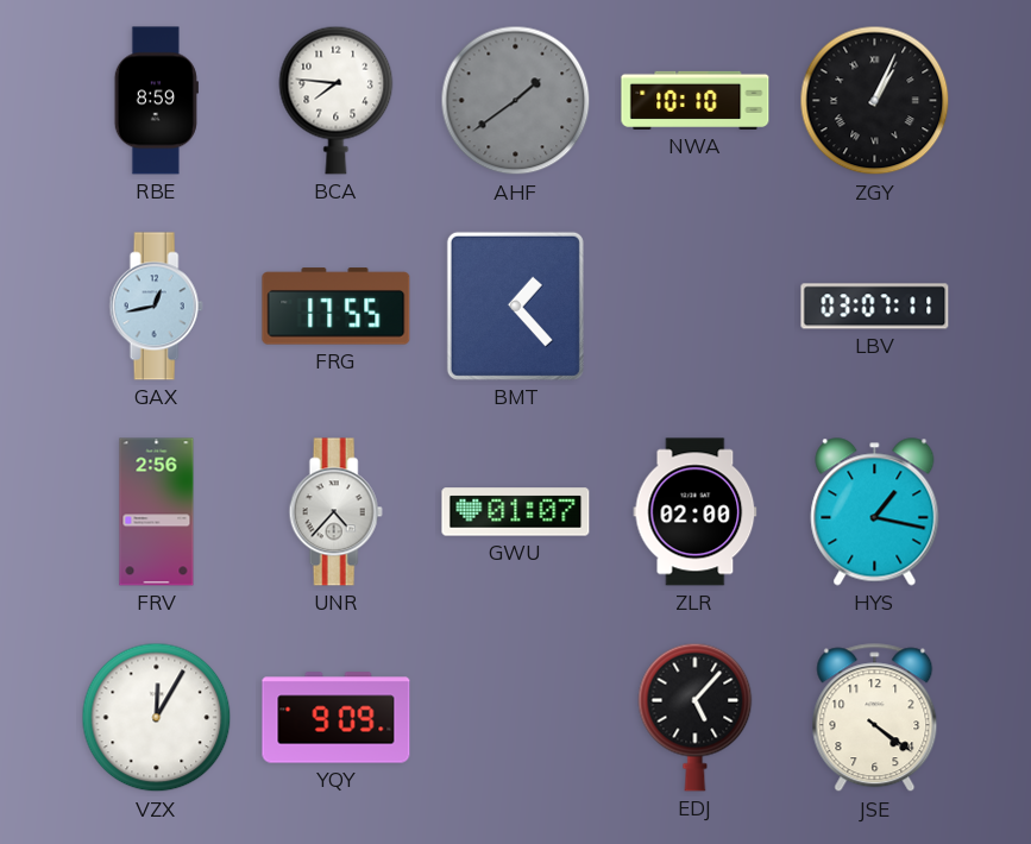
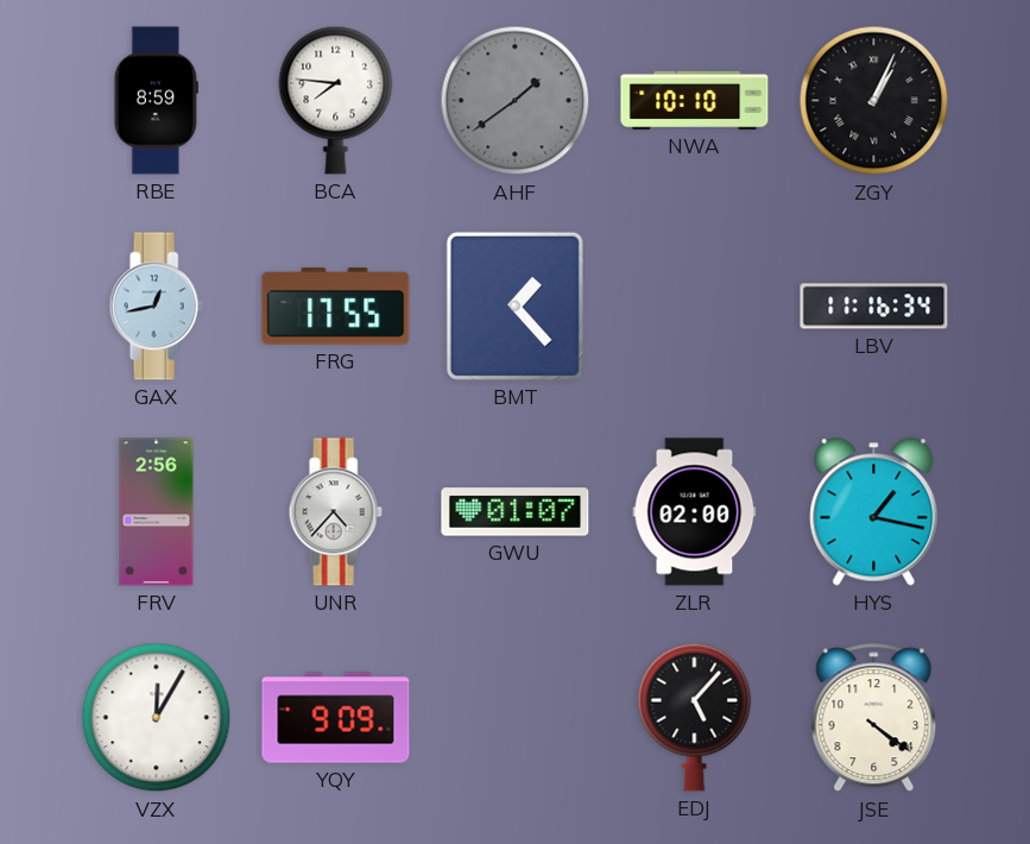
LBV: 03:07 -> 11:16 (874, 307)
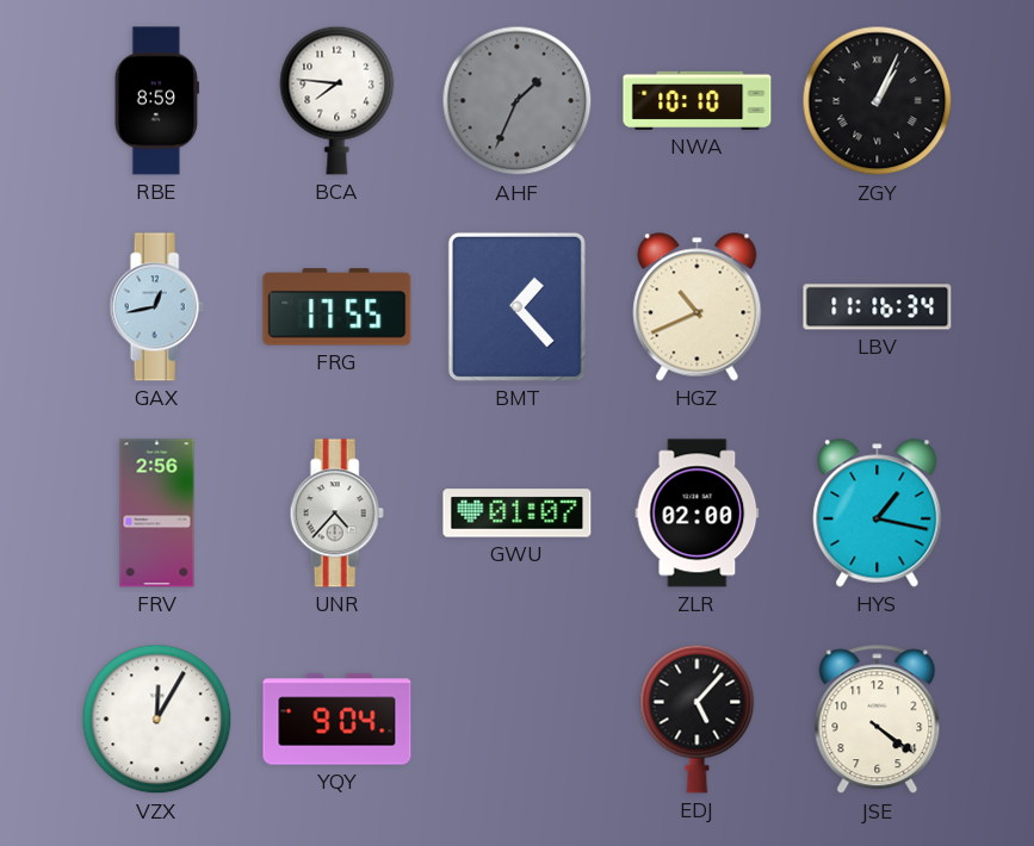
AHF: 1:39 -> 1:34 (518, 101)
HGZ: none -> 10:41 (698, 307)
YQY: 9:09 -> 9:04 (338, 720)
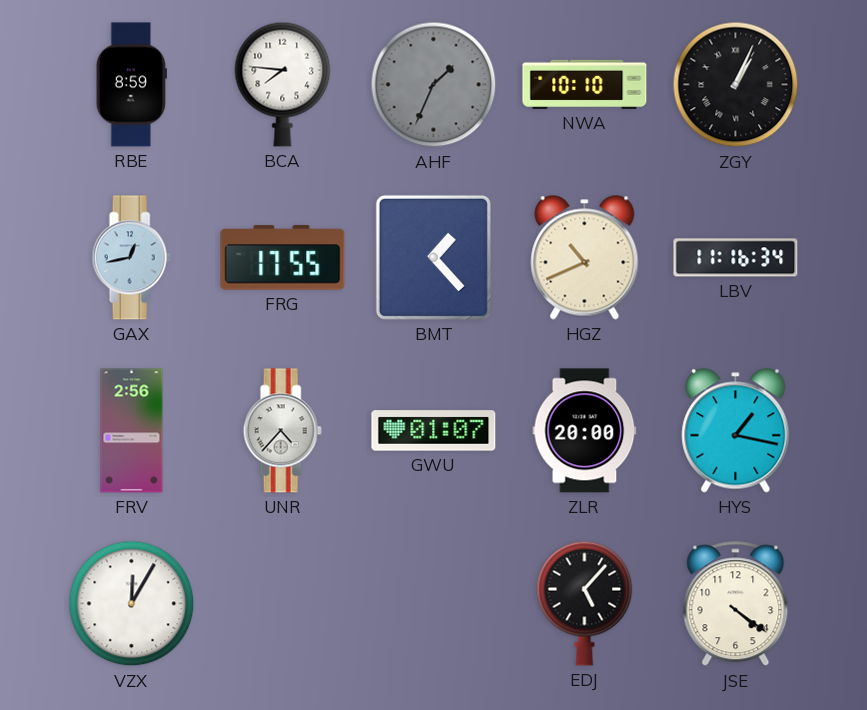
ZLR: 02:00 -> 20:00 (585, 431)
YQY: 9:04 -> none (338, 720)
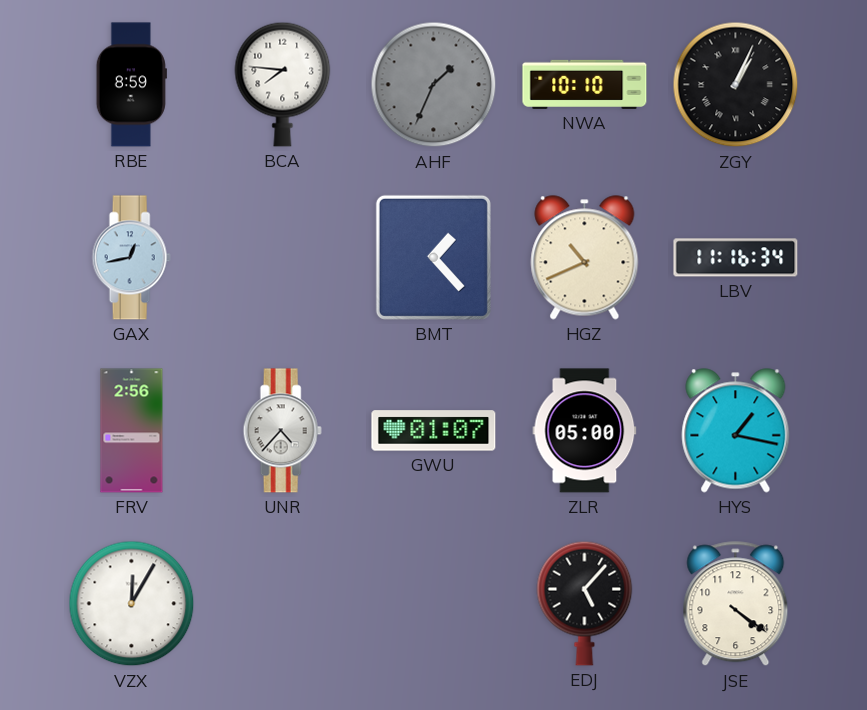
FRG: 17:55 -> none (283, 258)
ZLR: 20:00 -> 05:00 (585, 431)
